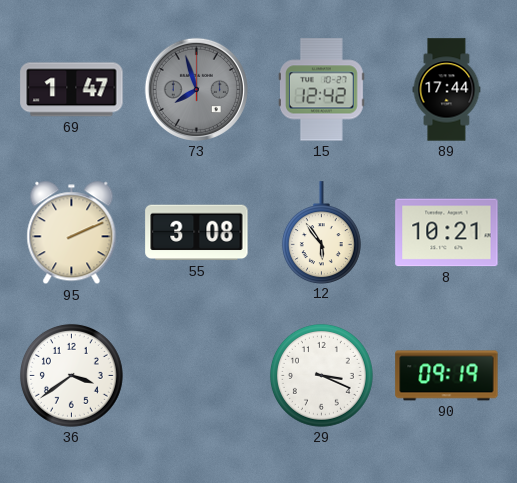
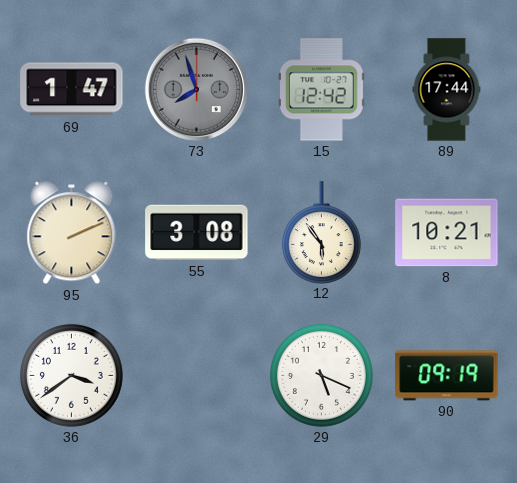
29: 3:19 -> 5:19 (321, 375)
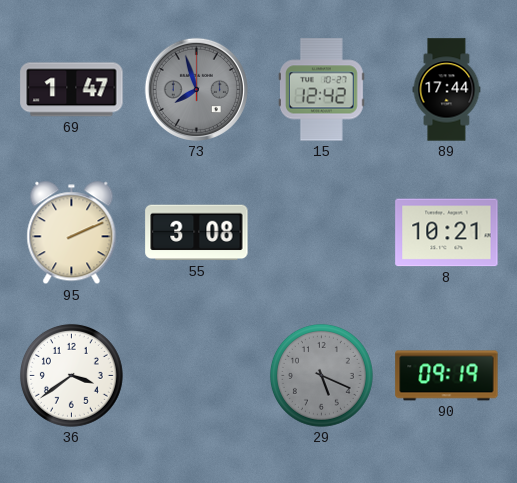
12: 5:54 -> none (321, 232)
29 dial: white -> grey (321, 375)
